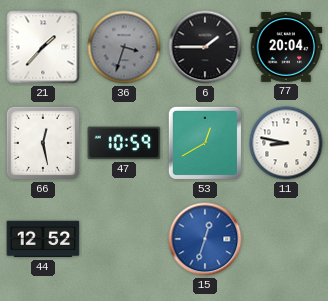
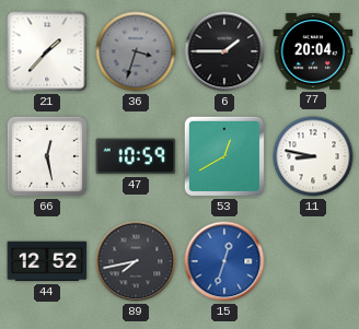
89: none -> 7:43 (136, 261)
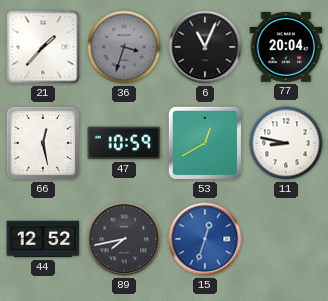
6: 1:45 -> 11:04 (205, 47)
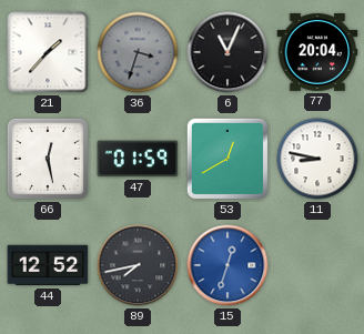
47: 10:59 -> 01:59 (138, 159)
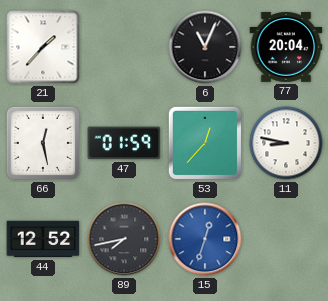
36: 3:33 -> none (138, 52)
53: 12:40 -> 12:37 (205, 143)
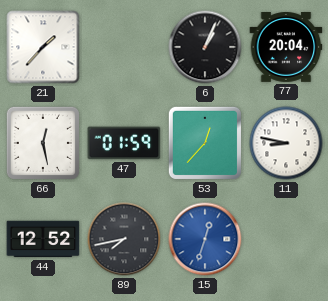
6: 11:04 -> 1:04 (205, 47)
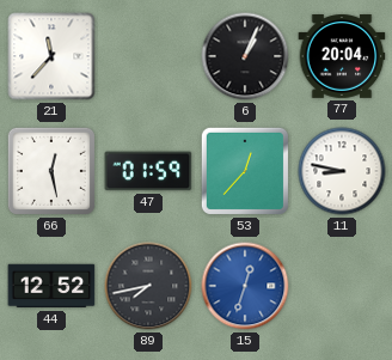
21: 1:37 -> 11:37 (51, 56)
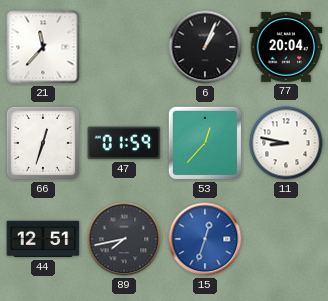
66: 12:28 -> 12:33 (43, 143)
44: 12:52 -> 12:51 (43, 239)
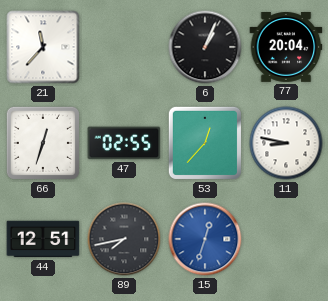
47: 01:59 -> 02:55 (124, 143)
